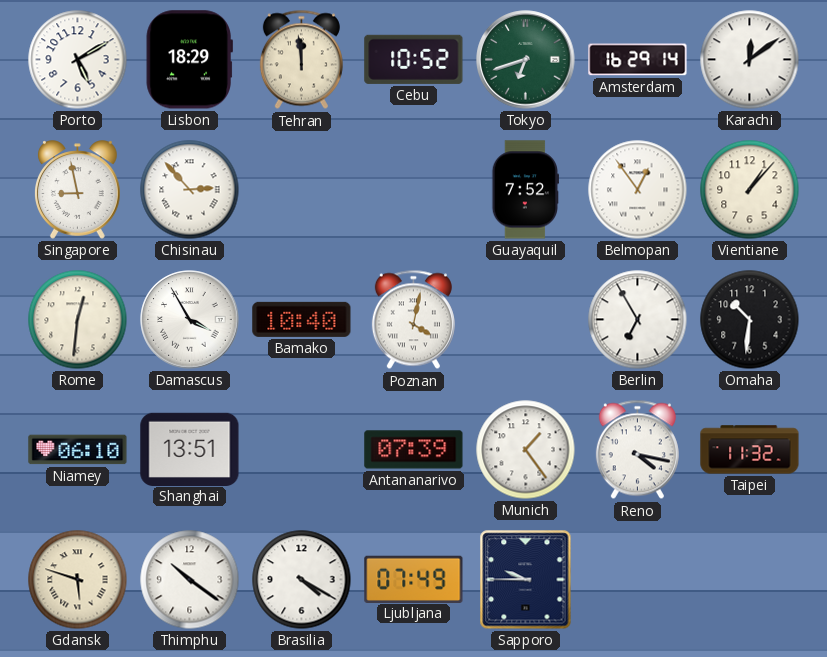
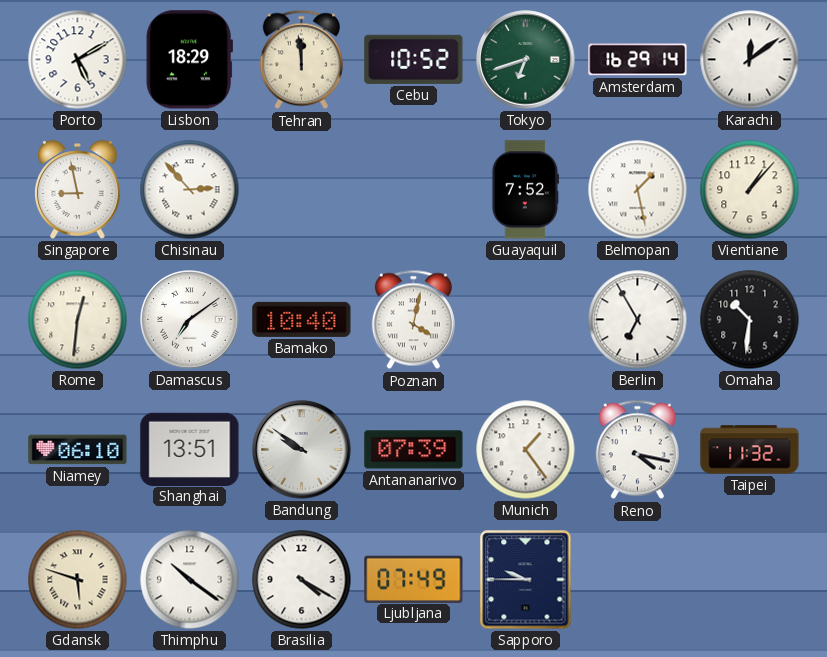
Belmopan: 12:54 -> 1:28 (638, 190)
Damascus: 3:55 -> 7:09 (190, 320)
Bandung: none -> 9:51 (302, 450)
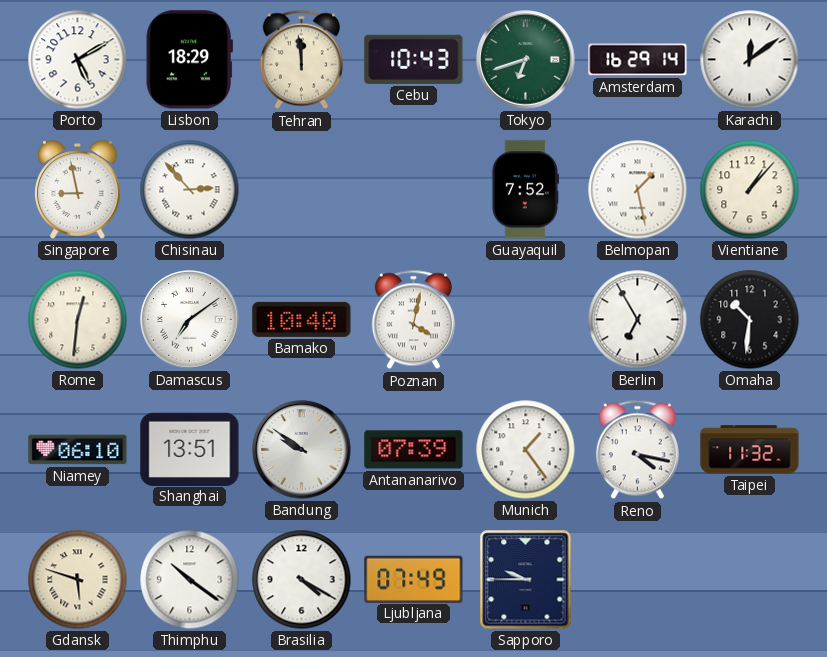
Cebu: 10:52 -> 10:43 (414, 59)
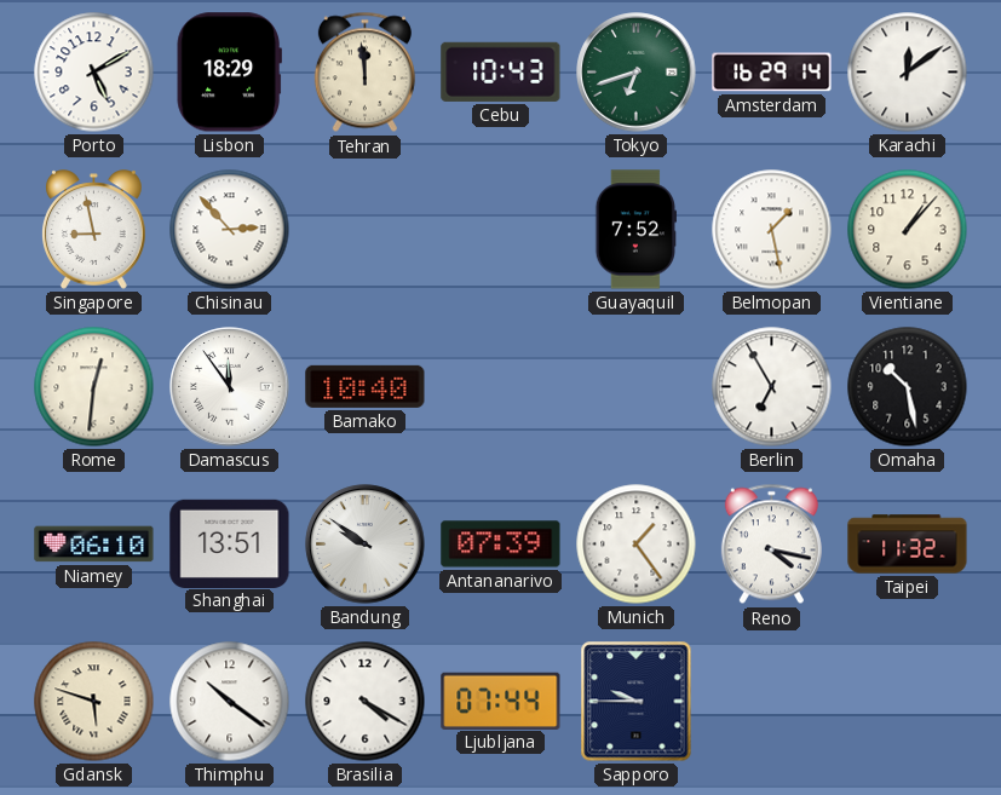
Damascus: 7:09 -> 11:54 (230, 387)
Poznan: 4:02 -> none (413, 320)
Omaha: 10:31 -> 10:28 (908, 387)
Ljubljana: 07:49 -> 07:44 (501, 701)
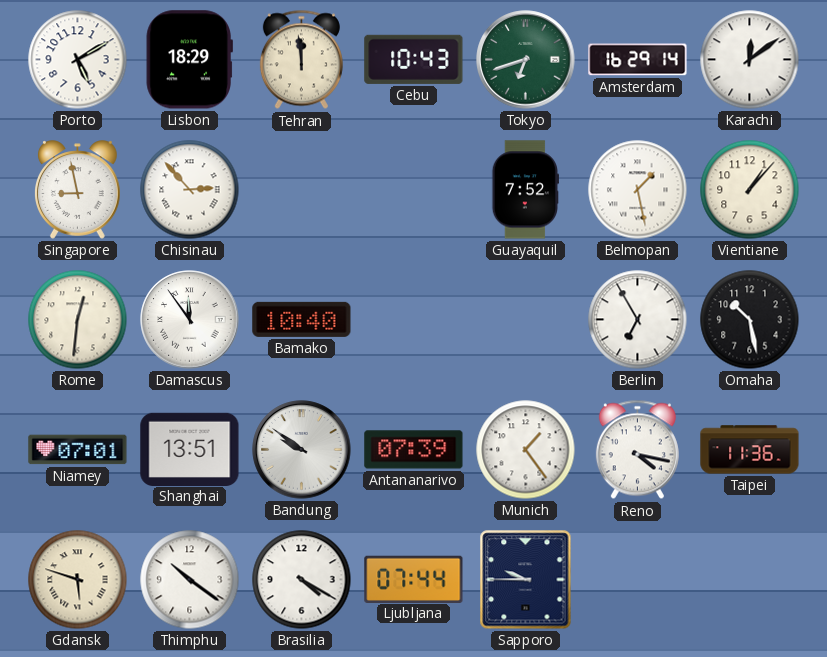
Niamey: 06:10 -> 07:01 (78, 450)
Taipei: 11:32 -> 11:36 (750, 450)
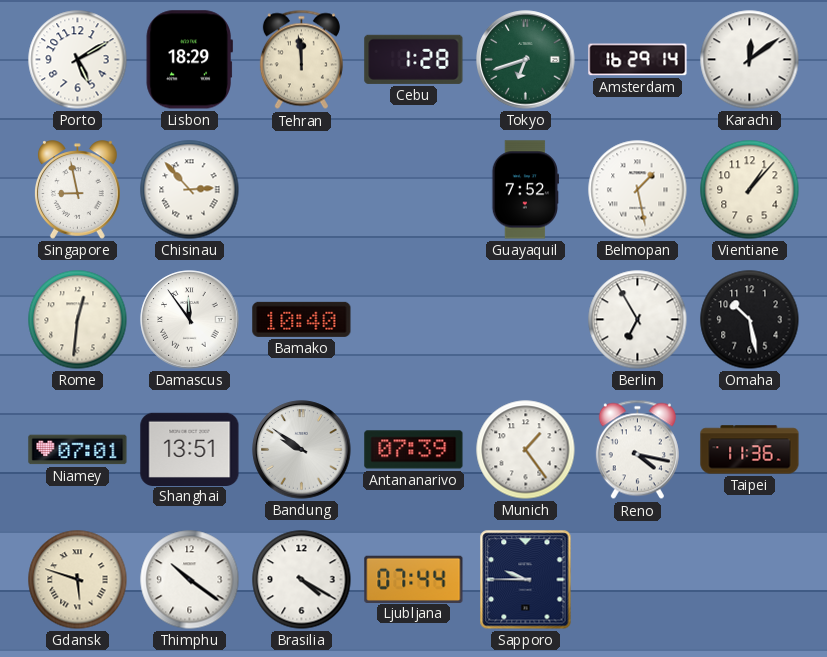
Cebu: 10:43 -> 1:28 (414, 59)
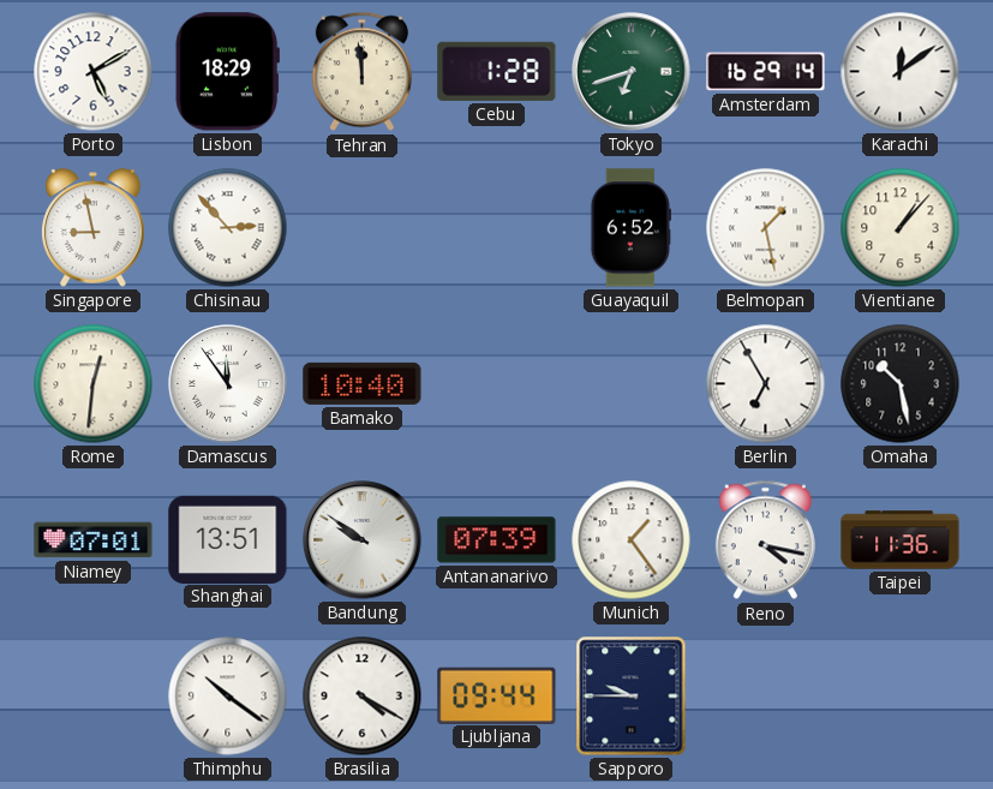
Guayaquil: 7:52 -> 6:52 (630, 228)
Gdansk: 5:48 -> none (78, 580)
Ljubljana: 07:44 -> 09:44 (497, 695)
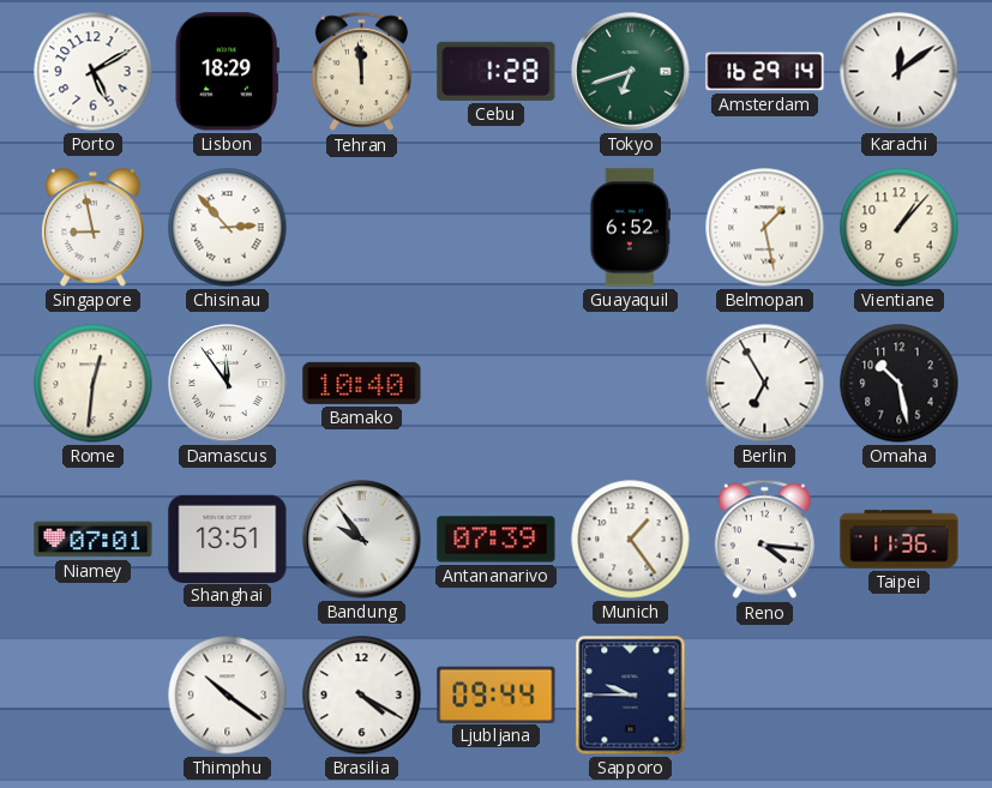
Bandung: 9:51 -> 9:54 (362, 540)
Reno: 4:17 -> 4:16 (764, 540)
